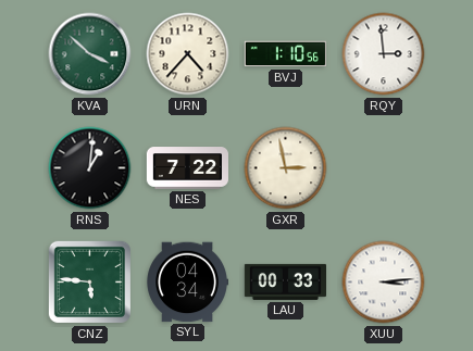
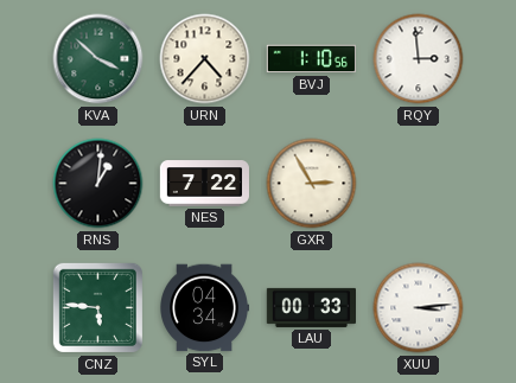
GXR: 2:58 -> 2:55 (312, 184)
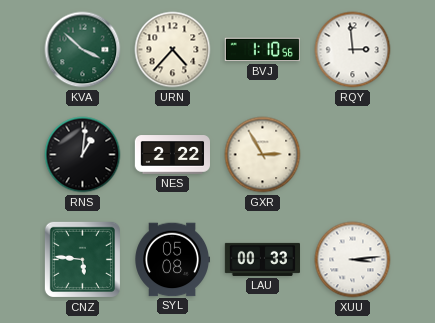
NES: 7:22 -> 2:22 (172, 155)
SYL: 04:34 -> 05:08 (172, 260)
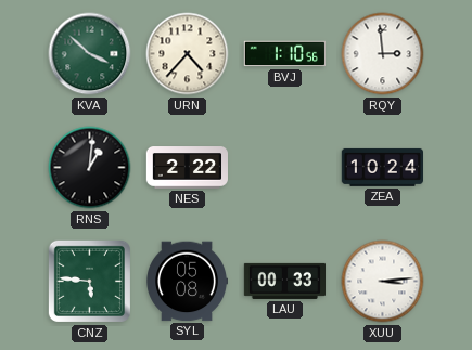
GXR: 2:55 -> none (263, 155)
ZEA: none -> 10:24 (382, 167)
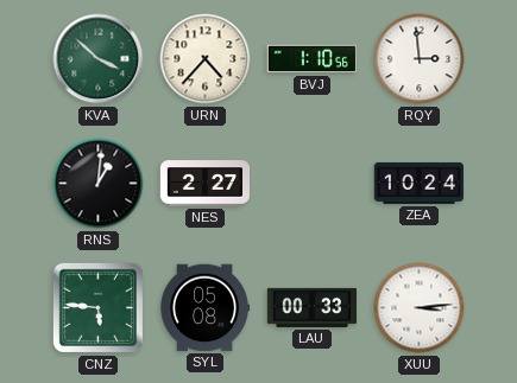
NES: 2:22 -> 2:27 (204, 184)
